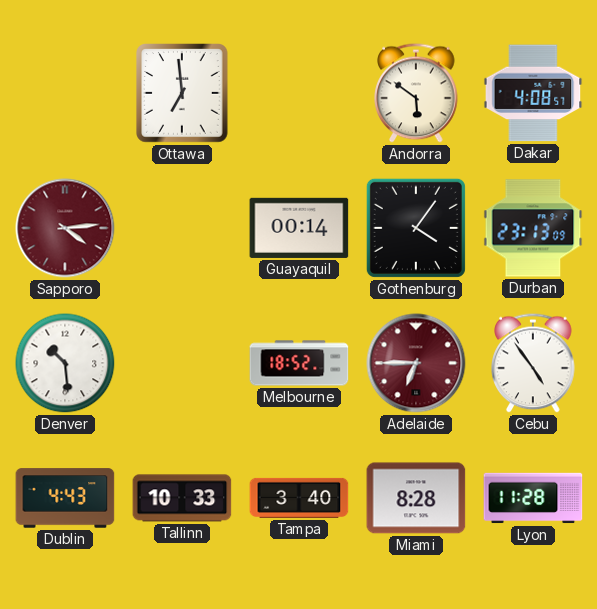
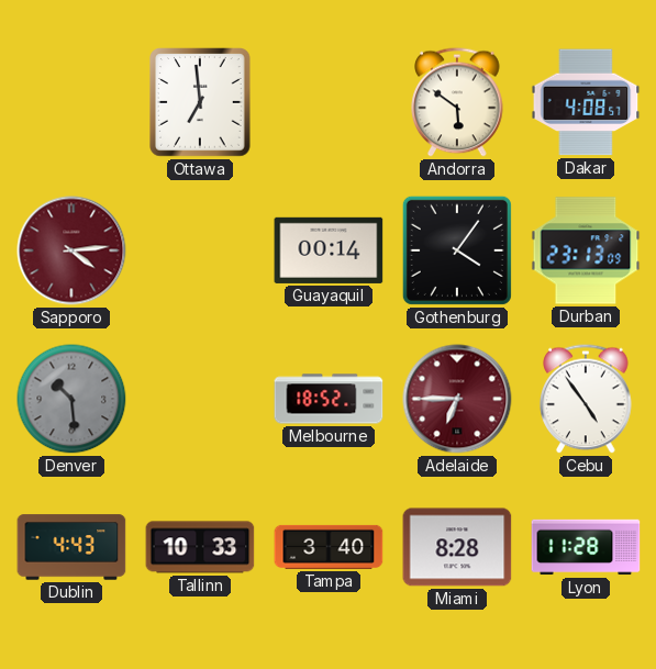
Denver dial: white -> grey (71, 399)
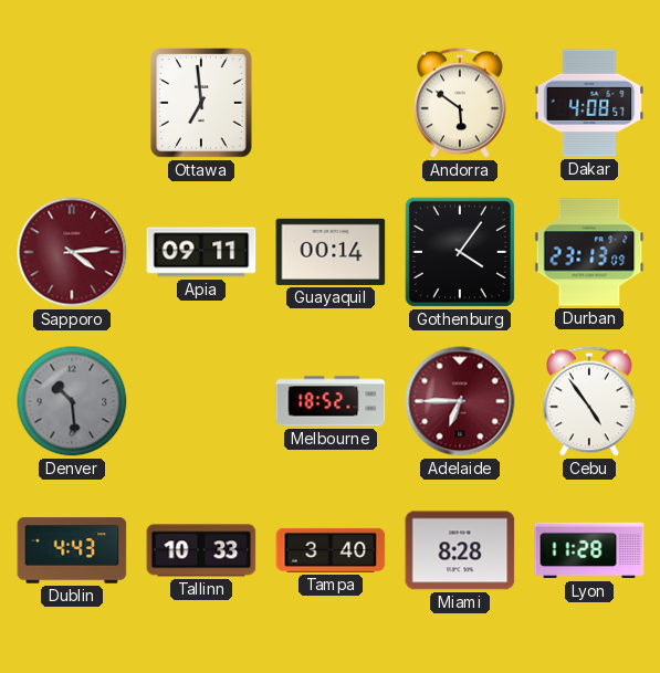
Apia: none -> 09:11 (201, 252)
